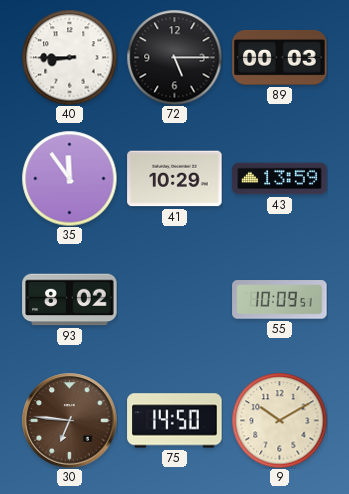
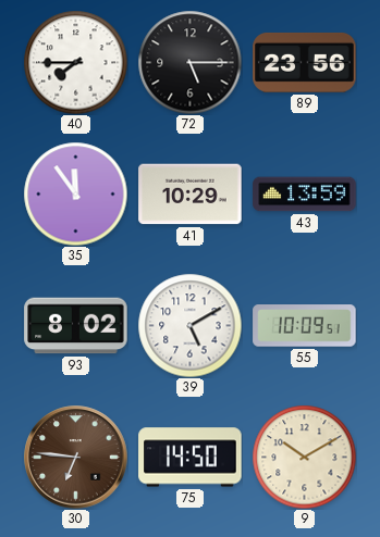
40: 8:45 -> 7:45 (75, 62)
89: 00:03 -> 23:56 (305, 62)
39: none -> 5:10 (189, 325)
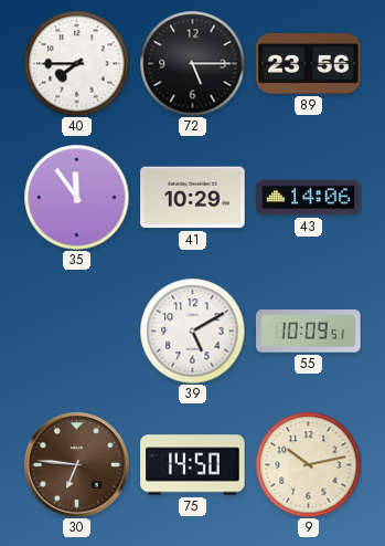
43: 13:59 -> 14:06 (309, 198)
93: 8:02 -> none (76, 326)
9: 10:10 -> 10:13 (308, 464)
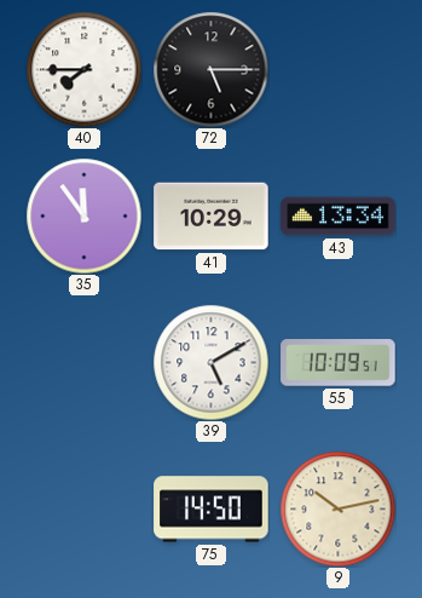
89: 23:56 -> none (309, 63)
43: 14:06 -> 13:34 (339, 217)
30: 6:46 -> none (77, 465)
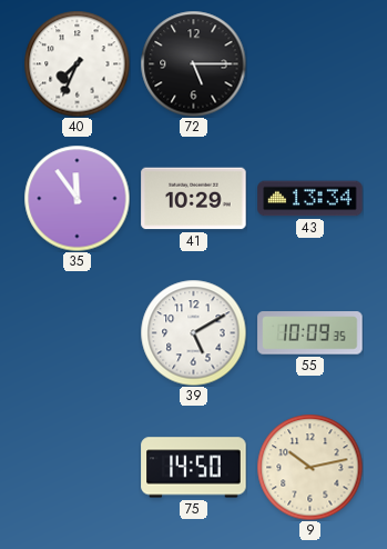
40: 7:45 -> 7:34 (77, 63)
55: 10:09:51 -> 10:09:35 (310, 333)
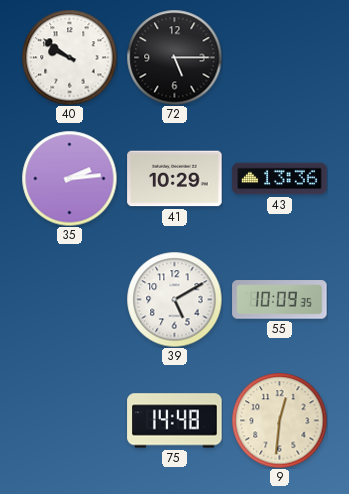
40: 7:34 -> 9:51 (69, 57)
35: 11:54 -> 2:14 (69, 178)
43: 13:34 -> 13:36 (280, 179)
75: 14:50 -> 14:48 (175, 421)
9: 10:13 -> 12:31 (279, 420)
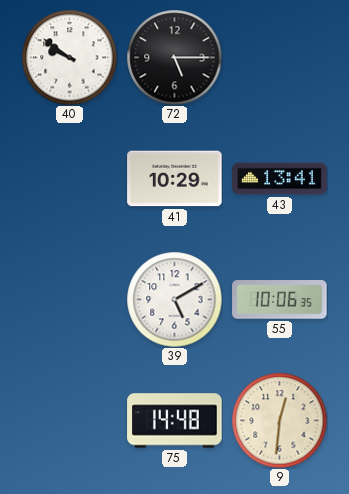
35: 2:14 -> none (69, 178)
43: 13:36 -> 13:41 (280, 179)
55: 10:09 -> 10:06 (280, 300)
